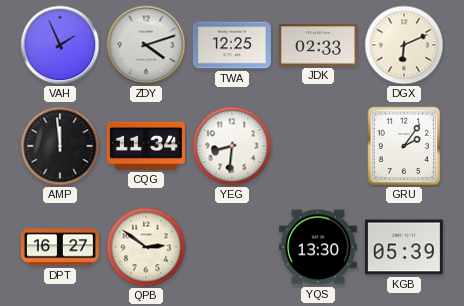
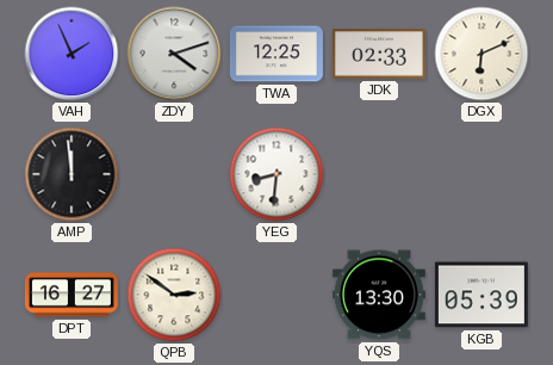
CQG: 11:34 -> none (146, 146)
GRU: 2:06 -> none (404, 146)
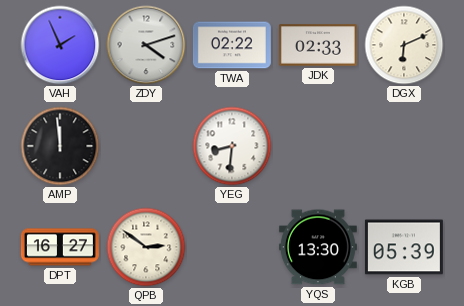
TWA: 12:25 -> 02:22 (232, 45)
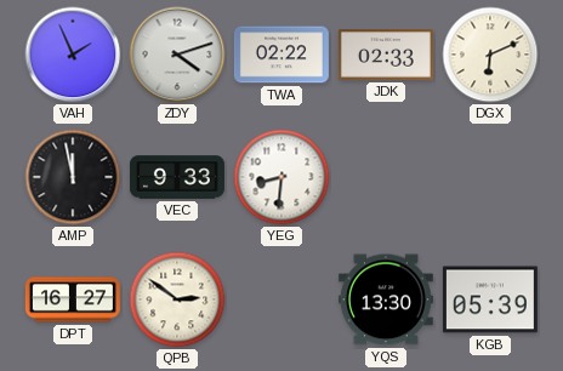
AMP: 11:59 -> 11:58 (73, 177)
VEC: none -> 9:33 (177, 177)
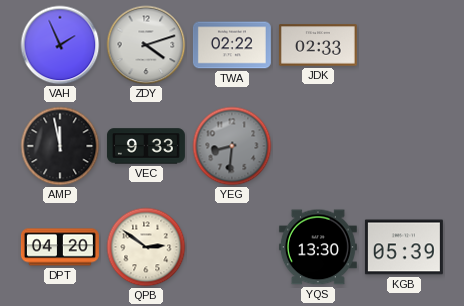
DGX: 6:11 -> none (490, 55)
YEG dial: white -> grey (232, 146)
DPT: 16:27 -> 04:20 (60, 247)
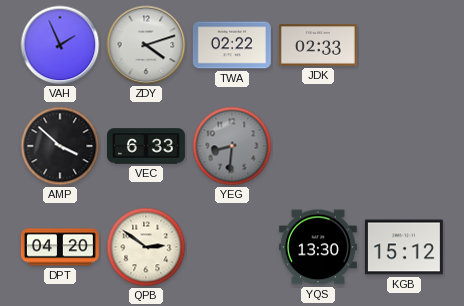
AMP: 11:58 -> 3:52 (60, 146)
VEC: 9:33 -> 6:33 (146, 146)
KGB: 05:39 -> 15:12 (404, 247)
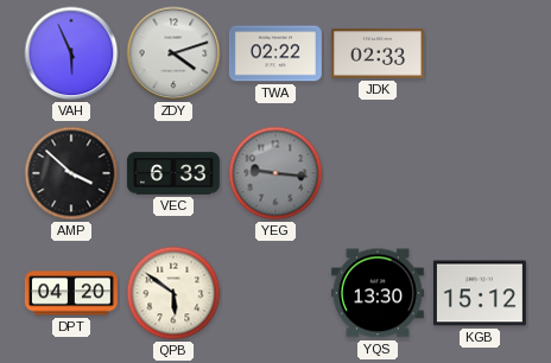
VAH: 1:56 -> 5:56 (71, 53)
YEG: 8:31 -> 9:16 (275, 173)
QPB: 2:51 -> 5:51 (173, 293)
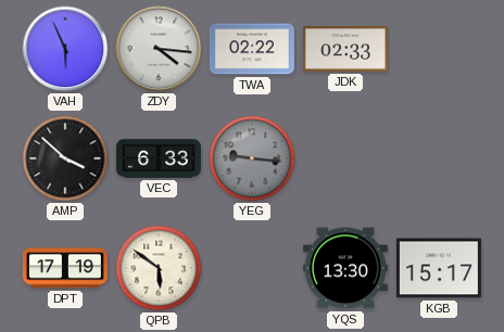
ZDY: 4:12 -> 4:16 (159, 49)
DPT: 04:20 -> 17:19 (65, 268)
KGB: 15:12 -> 15:17 (439, 268)
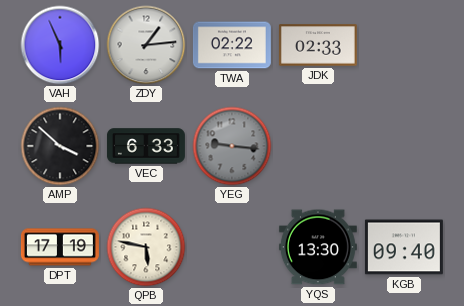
ZDY: 4:16 -> 1:14 (146, 45)
QPB: 5:51 -> 5:47 (146, 247)
KGB: 15:17 -> 09:40 (404, 247)
